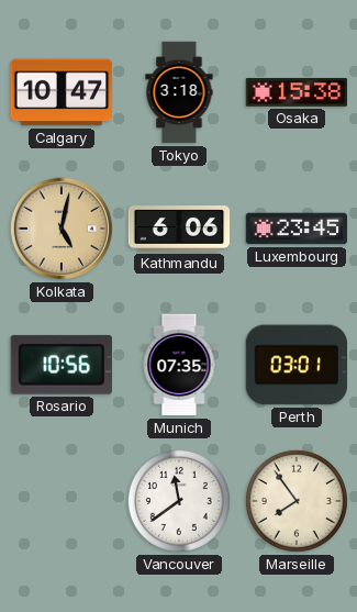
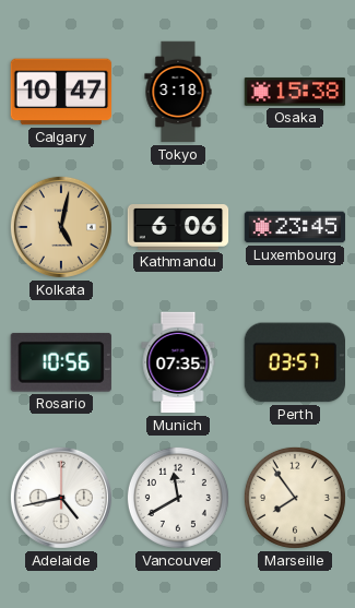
Perth: 03:01 -> 03:57 (294, 362)
Adelaide: none -> 4:43 (61, 498)
Vancouver: 11:39 -> 11:40 (178, 498)
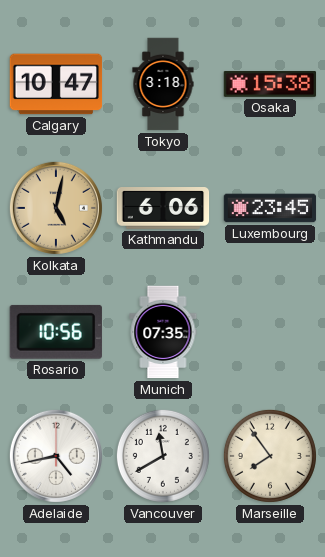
Perth: 03:57 -> none (294, 362)
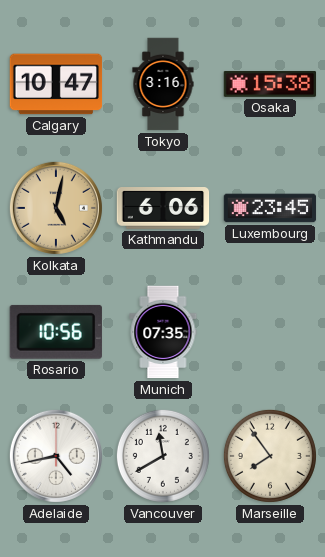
Tokyo: 3:18 -> 3:16 (163, 84)
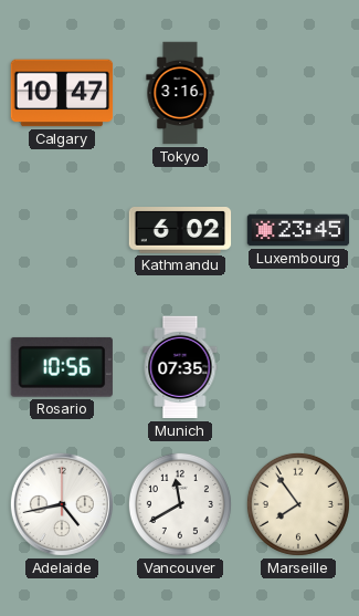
Osaka: 15:38 -> none (270, 84)
Kolkata: 5:02 -> none (56, 208)
Kathmandu: 6:06 -> 6:02 (180, 231)
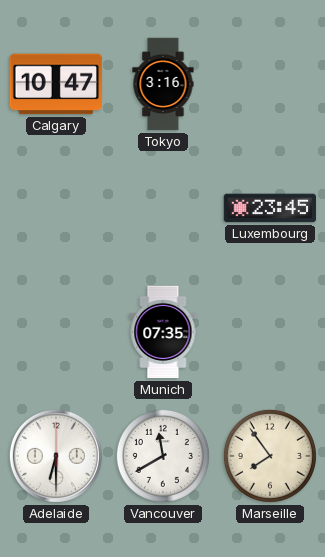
Kathmandu: 6:02 -> none (180, 231)
Rosario: 10:56 -> none (62, 367)
Adelaide: 4:43 -> 6:30 (56, 456)
